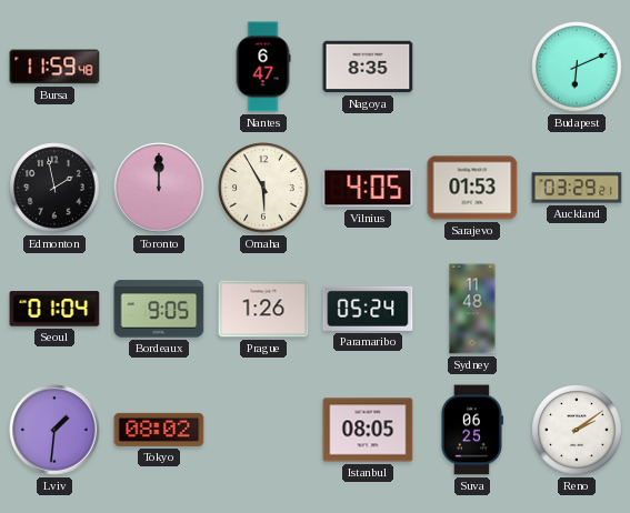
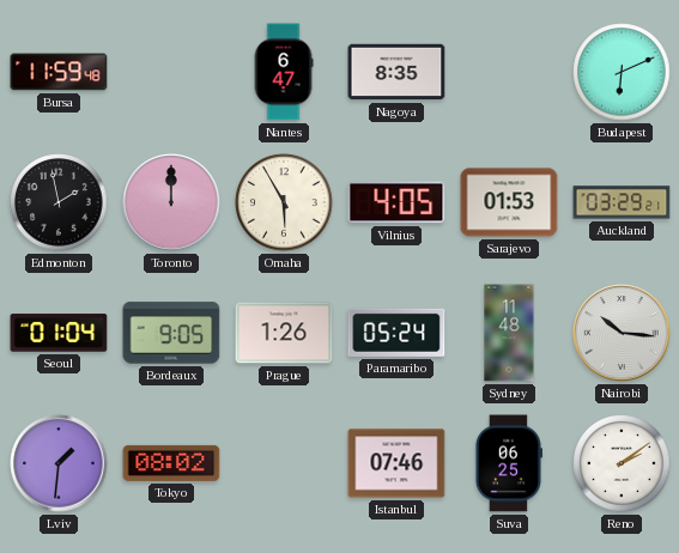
Nairobi: none -> 10:16 (622, 333)
Istanbul: 08:05 -> 07:46 (396, 463)
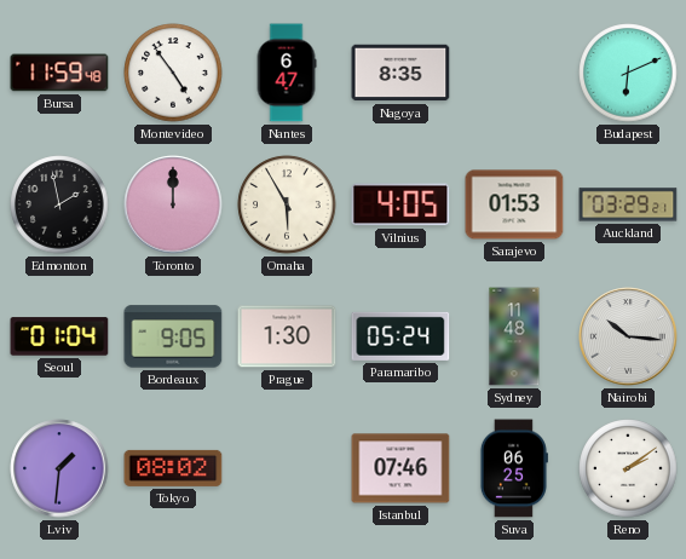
Montevideo: none -> 4:54 (173, 73)
Prague: 1:26 -> 1:30 (287, 336)
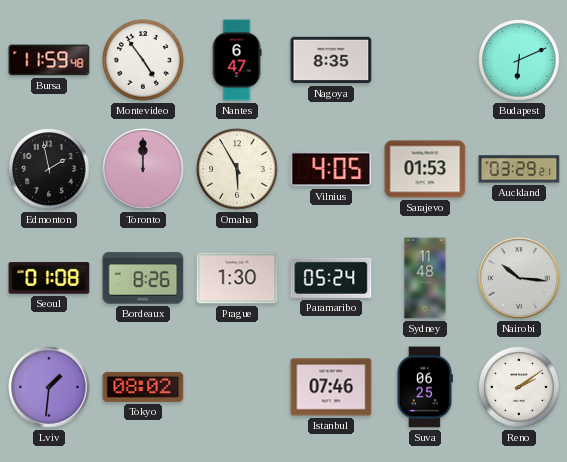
Seoul: 01:04 -> 01:08 (49, 278)
Bordeaux: 9:05 -> 8:26 (143, 278)
